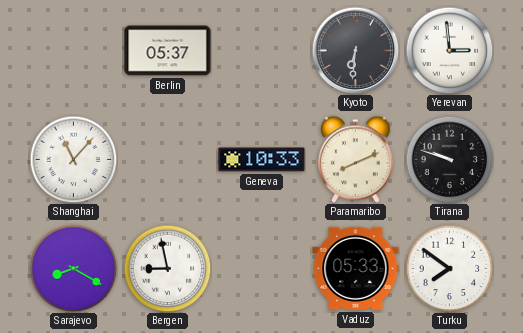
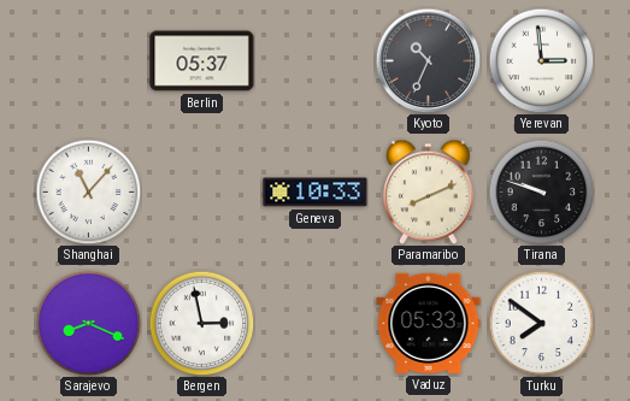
Kyoto: 6:31 -> 10:34 (428, 60)
Sarajevo: 8:20 -> 8:19 (88, 323)
Bergen: 8:58 -> 2:58 (201, 323)
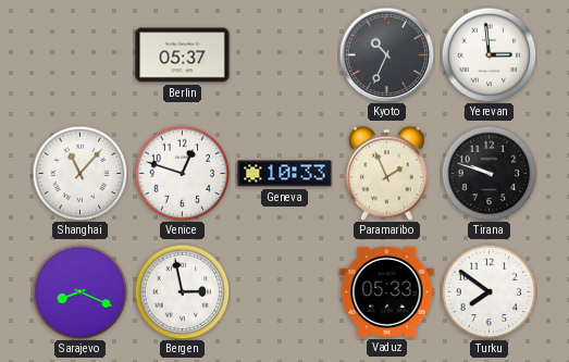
Venice: none -> 12:48 (182, 173)
Paramaribo: 8:11 -> 1:56 (386, 173)
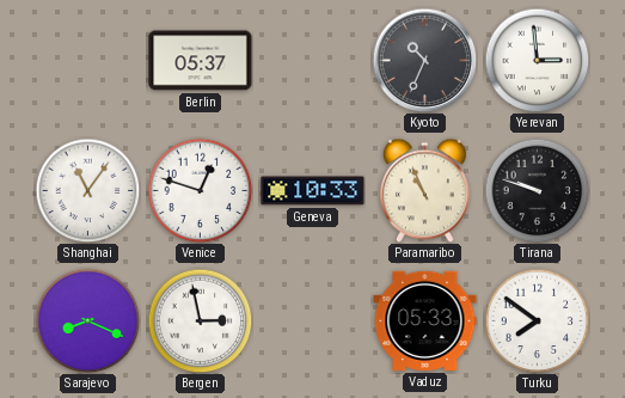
Shanghai: 11:07 -> 11:06 (87, 190)
Paramaribo: 1:56 -> 10:56 (424, 190)
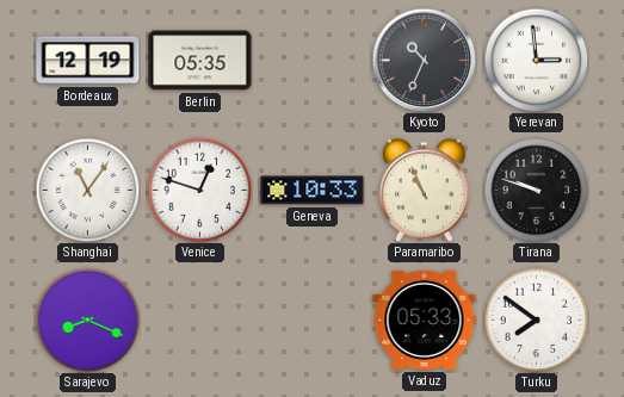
Bordeaux: none -> 12:19 (88, 61)
Berlin: 05:37 -> 05:35 (200, 61)
Bergen: 2:58 -> none (200, 320)
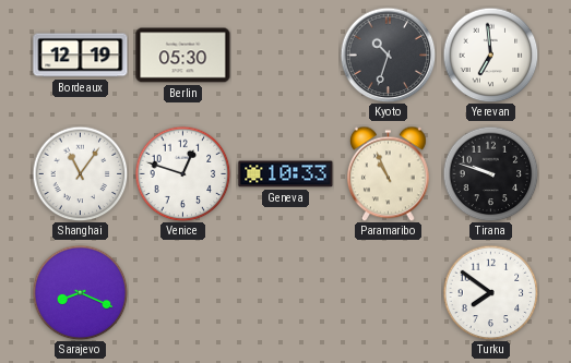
Berlin: 05:35 -> 05:30 (183, 56)
Kyoto: 10:34 -> 10:33 (388, 55)
Yerevan: 2:59 -> 6:59 (490, 55)
Vaduz: 05:33 -> none (425, 320)
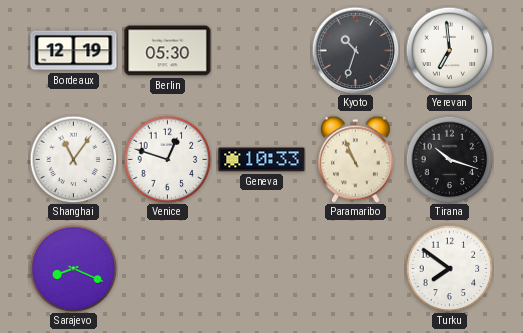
Tirana: 9:48 -> 10:18 (449, 159)
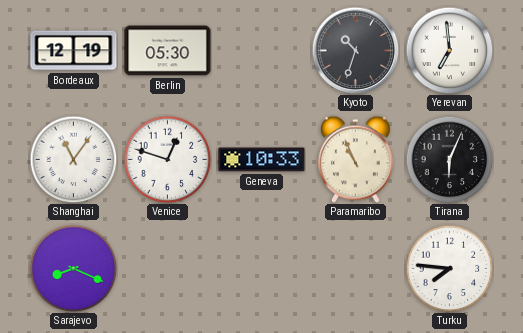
Tirana: 10:18 -> 6:04 (449, 159)
Turku: 7:51 -> 7:46 (449, 268)
